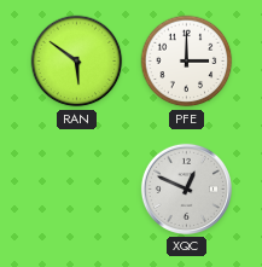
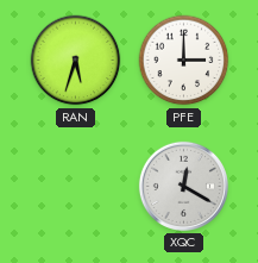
RAN: 5:51 -> 5:33 (76, 61)
XQC: 12:49 -> 12:20 (183, 186)
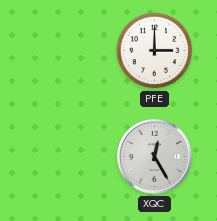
RAN: 5:33 -> none (76, 61)
XQC: 12:20 -> 12:25 (154, 156)
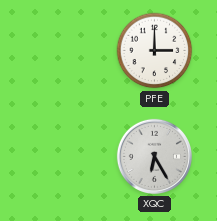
XQC: 12:25 -> 6:25 (154, 156)
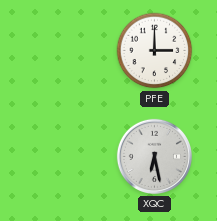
XQC: 6:25 -> 6:28 (154, 156)
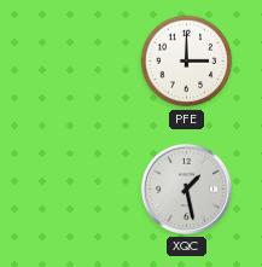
XQC: 6:28 -> 1:28 (186, 188)
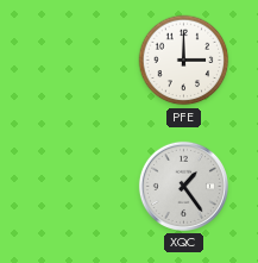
XQC: 1:28 -> 1:24 (183, 186)
